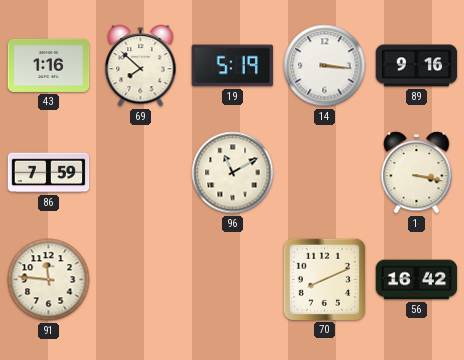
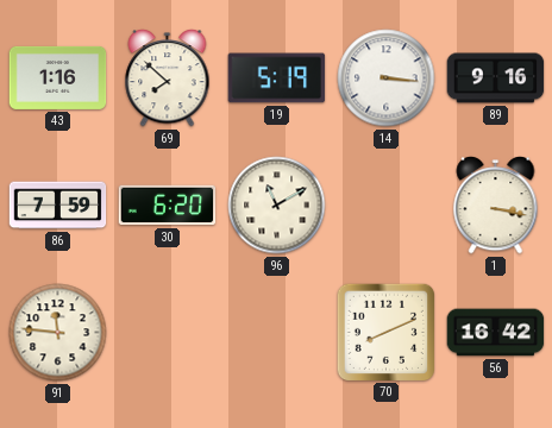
30: none -> 6:20 (168, 206)
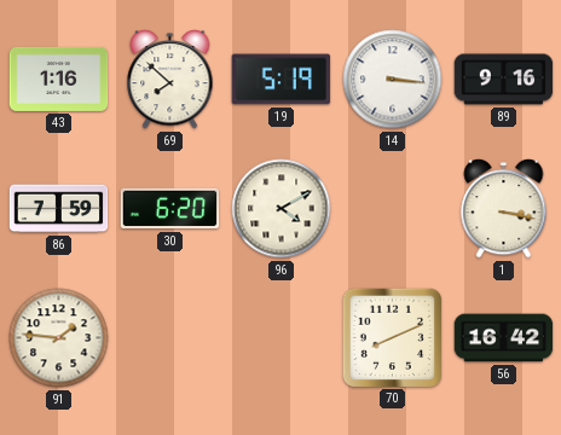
96: 11:10 -> 4:10 (282, 209)
91: 11:46 -> 1:46 (59, 338)
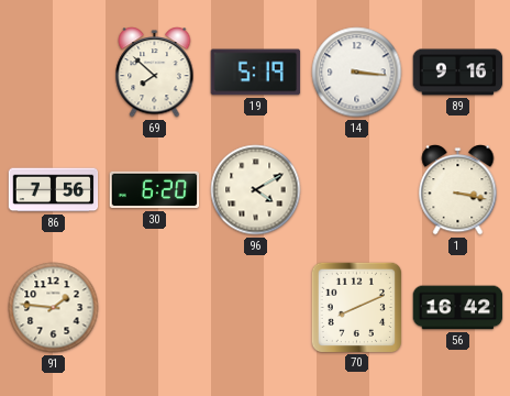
43: 1:16 -> none (59, 79)
86: 7:59 -> 7:56 (54, 190)
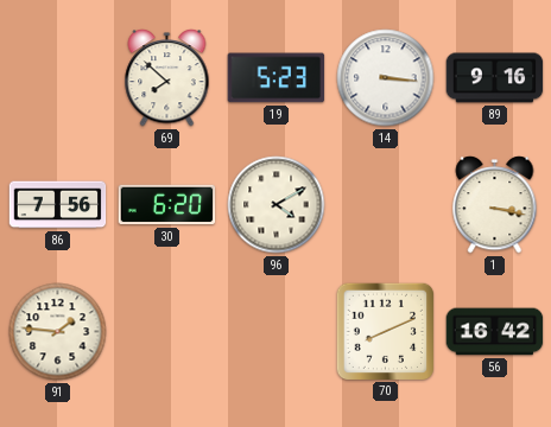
19: 5:19 -> 5:23 (277, 78)
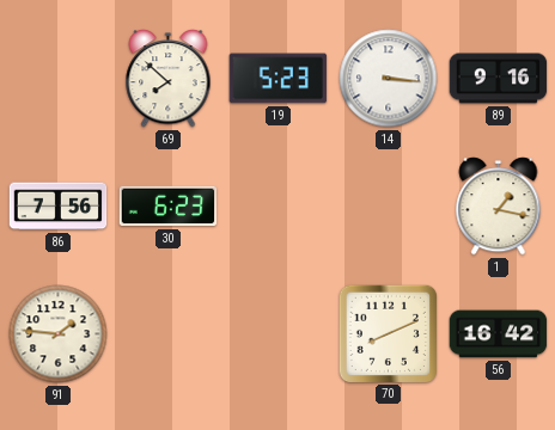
30: 6:20 -> 6:23 (169, 207)
96: 4:10 -> none (277, 205)
1: 3:17 -> 1:17 (499, 207)
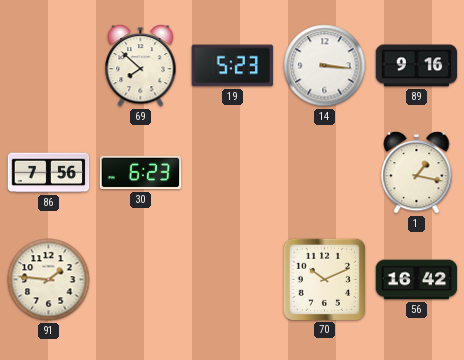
70: 8:11 -> 10:11 (324, 279)
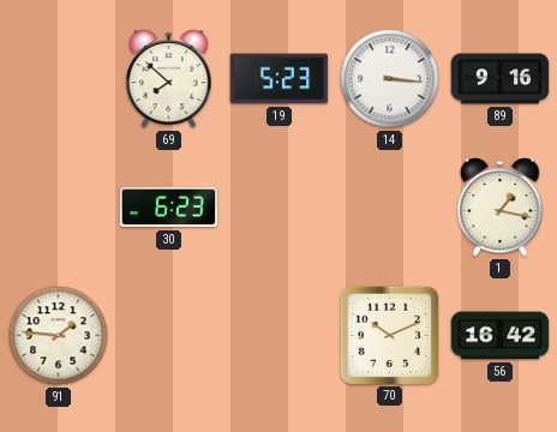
86: 7:56 -> none (49, 173)
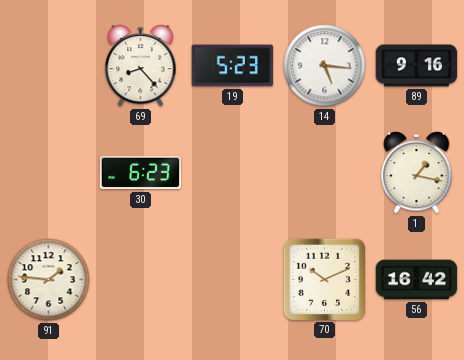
69: 7:52 -> 8:23 (141, 66)
14: 3:16 -> 5:16 (325, 66)
